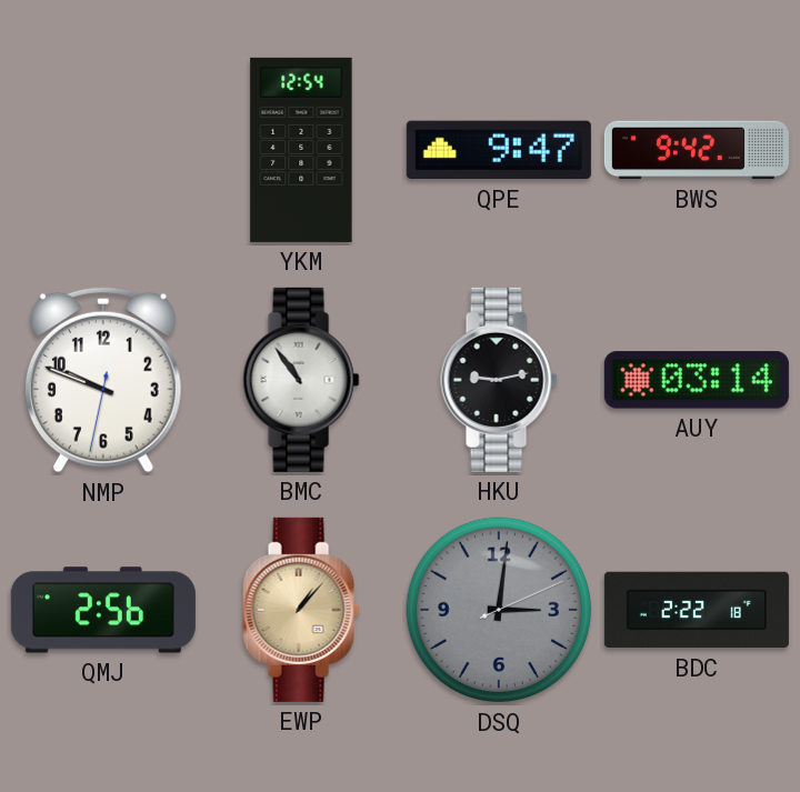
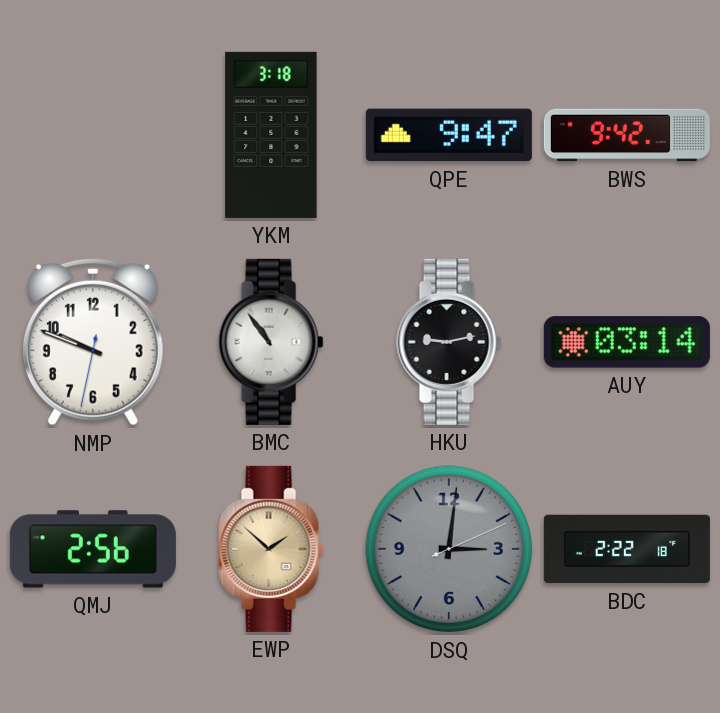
YKM: 12:54 -> 3:18 (271, 135)
EWP: 1:07 -> 1:52 (271, 549)
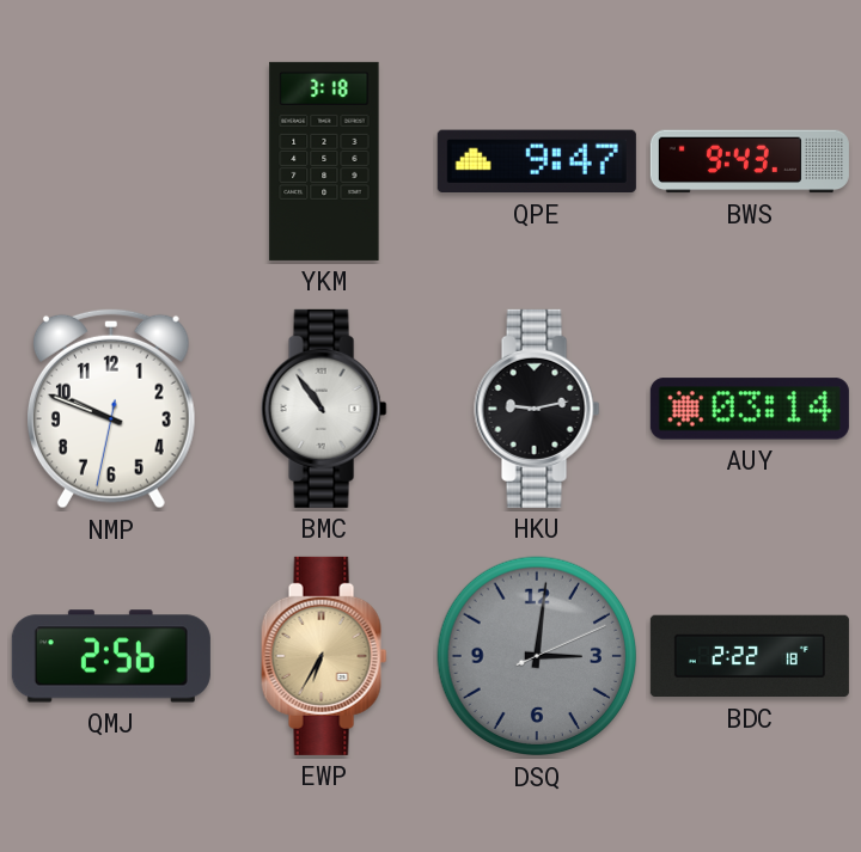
BWS: 9:42 -> 9:43 (750, 161)
EWP: 1:52 -> 6:35 (324, 656)
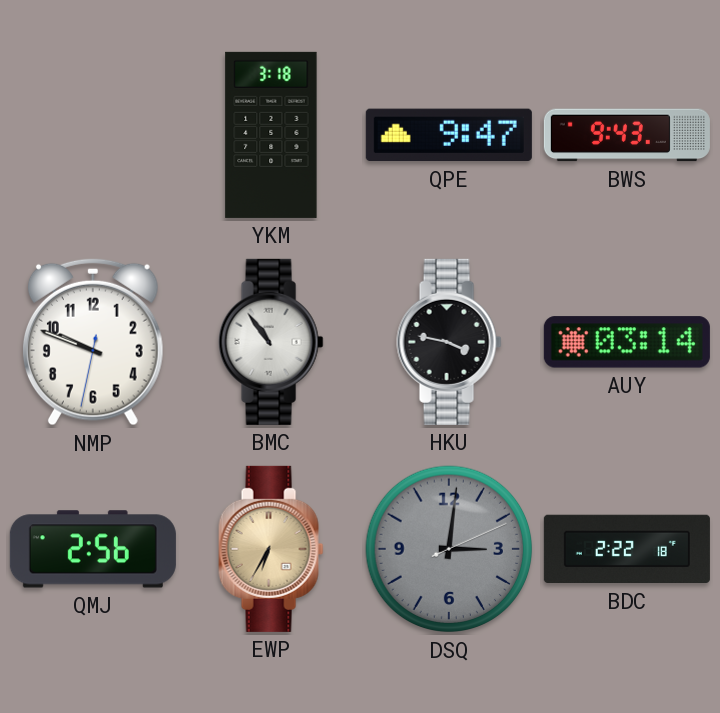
HKU: 9:13 -> 3:47 (449, 342)
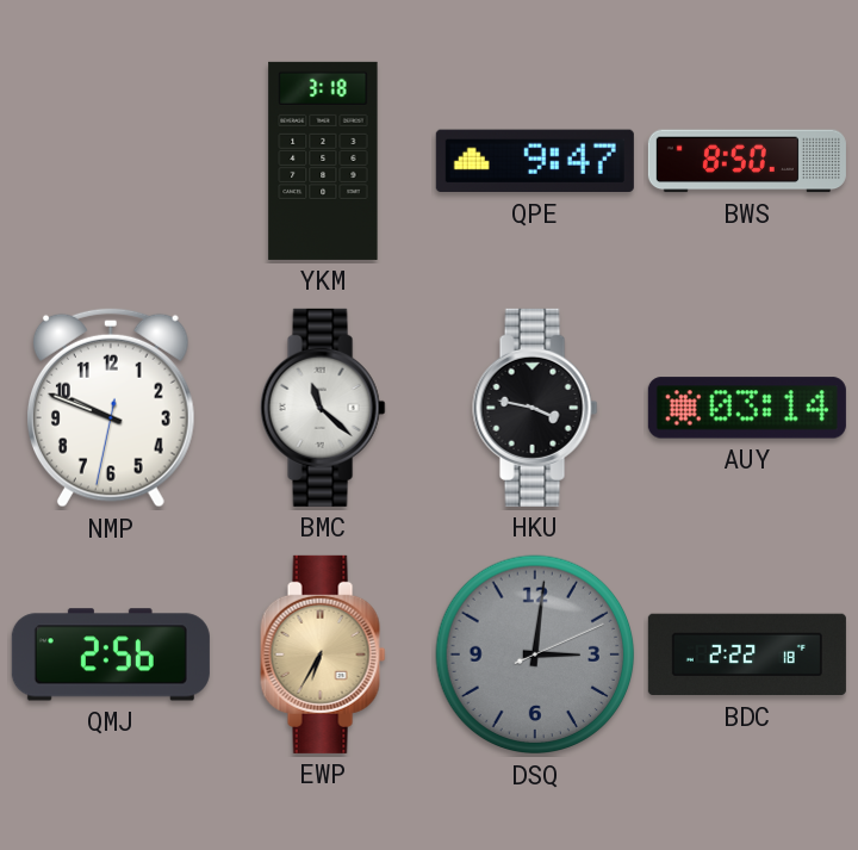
BWS: 9:43 -> 8:50 (747, 161)
BMC: 10:54 -> 11:22 (323, 408)
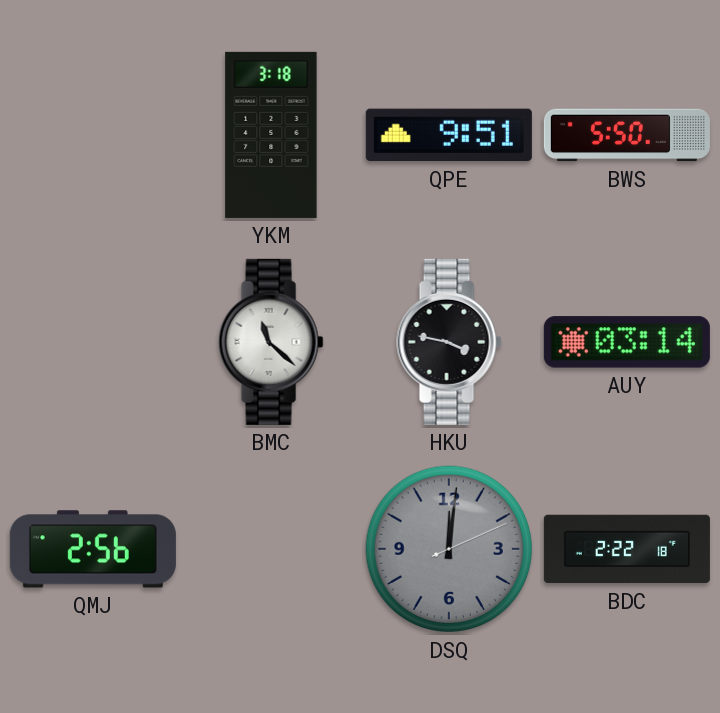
QPE: 9:47 -> 9:51 (449, 135)
BWS: 8:50 -> 5:50 (627, 135)
NMP: 9:48 -> none (111, 408)
EWP: 6:35 -> none (323, 654)
DSQ: 3:01 -> 12:01 (449, 549)
